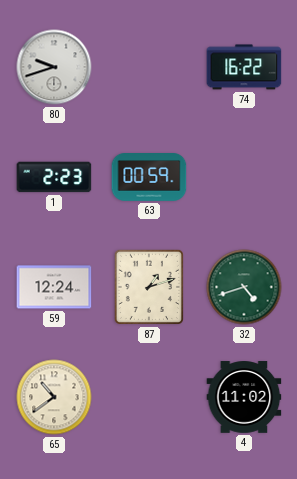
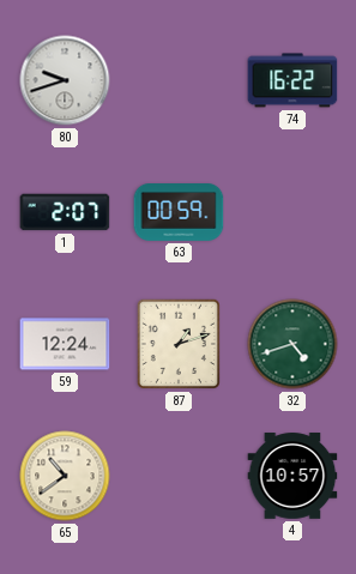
1: 2:23 -> 2:07 (65, 212)
4: 11:02 -> 10:57 (292, 476)
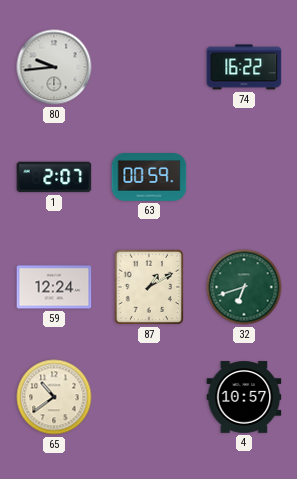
80: 9:42 -> 9:44 (54, 67)
87: 1:12 -> 1:10 (149, 287)
32: 4:42 -> 6:42 (244, 287)
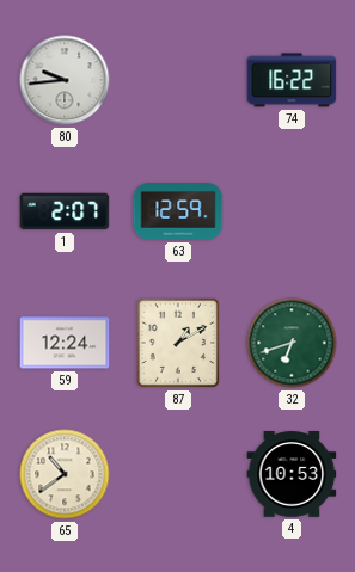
63: 00:59 -> 12:59 (178, 213)
4: 10:57 -> 10:53 (292, 474)
